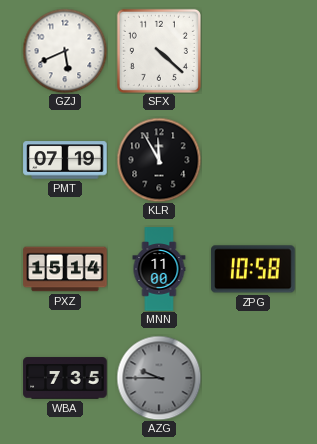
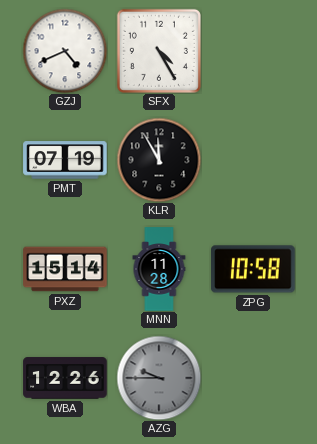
GZJ: 5:41 -> 4:41 (65, 51)
SFX: 4:22 -> 4:25 (159, 51)
MNN: 11:00 -> 11:28 (159, 269)
WBA: 7:35 -> 12:26 (65, 378)
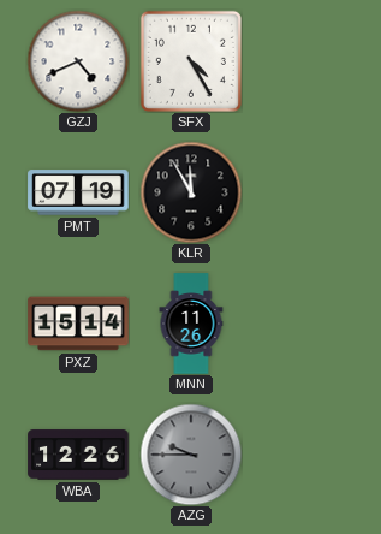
MNN: 11:28 -> 11:26 (191, 324)
ZPG: 10:58 -> none (253, 269)
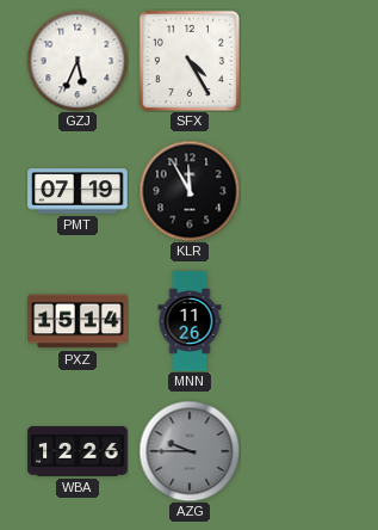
GZJ: 4:41 -> 5:34 (78, 61)
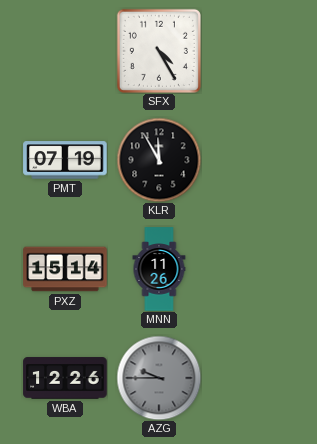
GZJ: 5:34 -> none (78, 61)
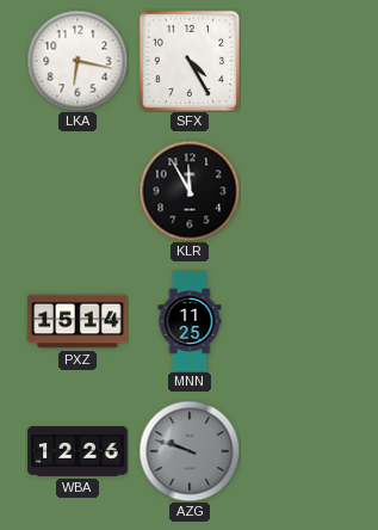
LKA: none -> 6:17 (78, 61)
PMT: 07:19 -> none (65, 160)
MNN: 11:26 -> 11:25 (190, 321)
AZG: 9:45 -> 9:48 (190, 451)
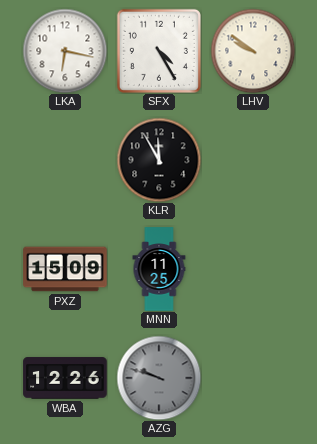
LHV: none -> 9:51 (253, 51)
PXZ: 15:14 -> 15:09 (65, 269)
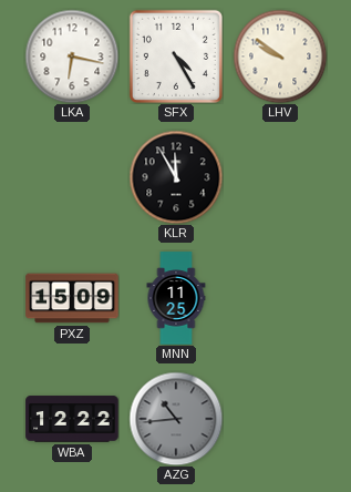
WBA: 12:26 -> 12:22 (72, 419)
AZG: 9:48 -> 10:44 (176, 419)
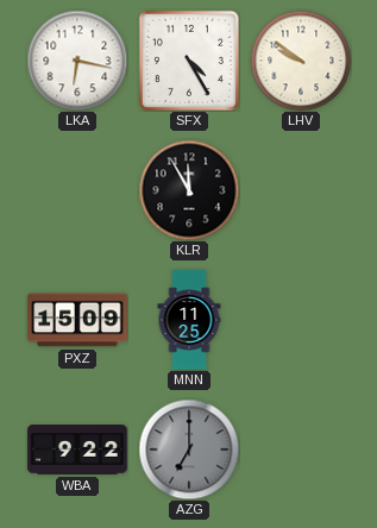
WBA: 12:22 -> 9:22 (77, 450)
AZG: 10:44 -> 7:00 (189, 450)
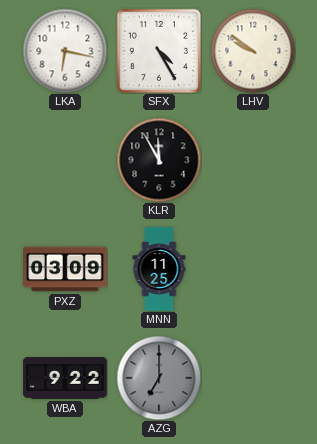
PXZ: 15:09 -> 03:09 (65, 269)
